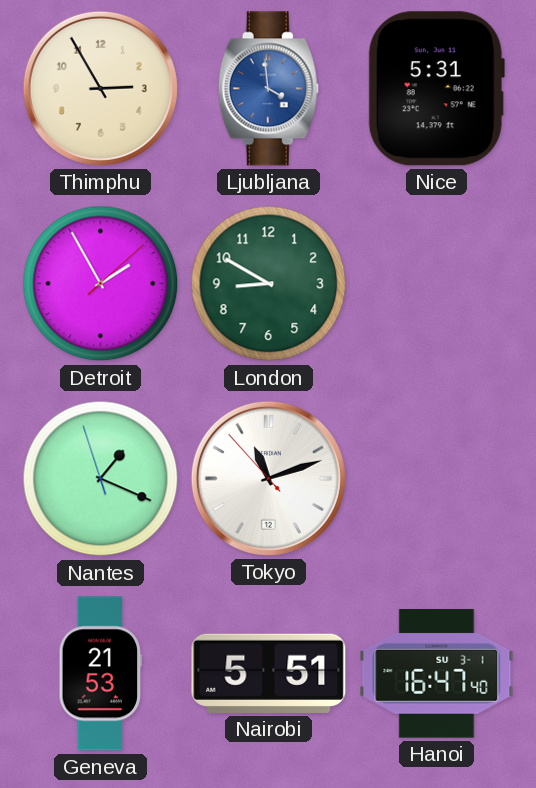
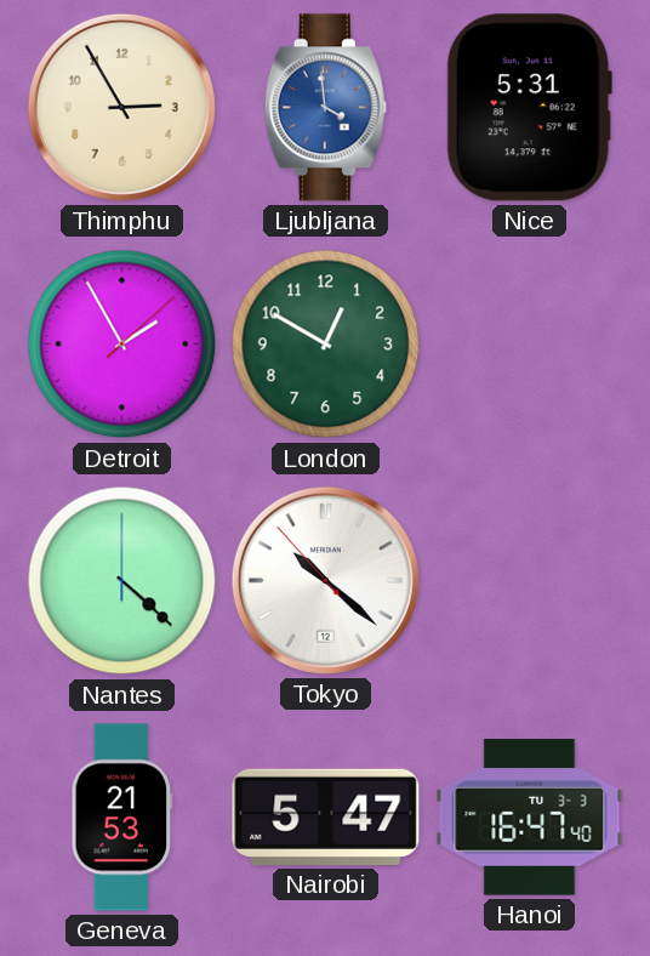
London: 8:50 -> 12:50 (326, 345)
Nantes: 1:18 -> 4:22 (122, 581)
Tokyo: 11:11 -> 10:21 (325, 580)
Nairobi: 5:51 -> 5:47 (326, 816)
Hanoi date: SU 3-1 -> TU 3-3 (530, 818)
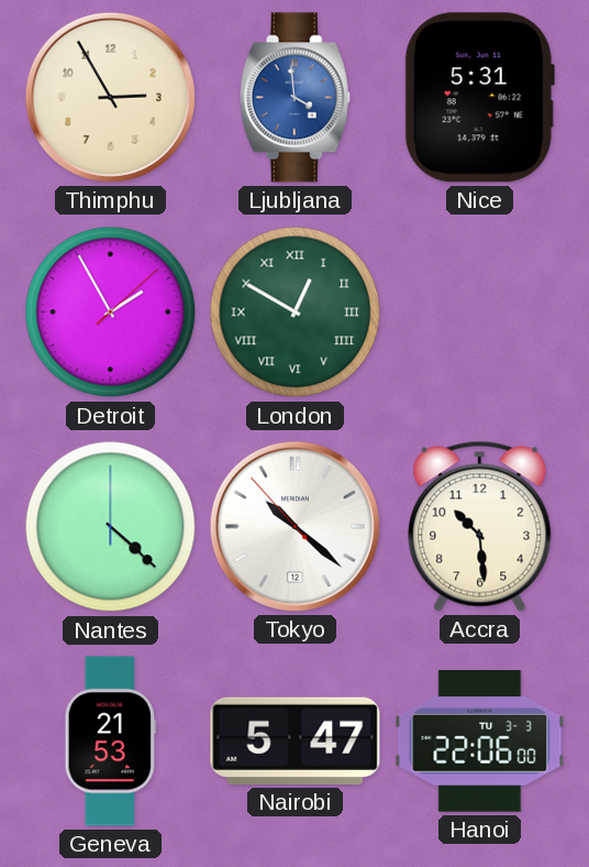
London numerals: Arabic -> Roman (296, 312)
Accra: none -> 10:29 (480, 526)
Hanoi: 16:47 -> 22:06 (480, 742)
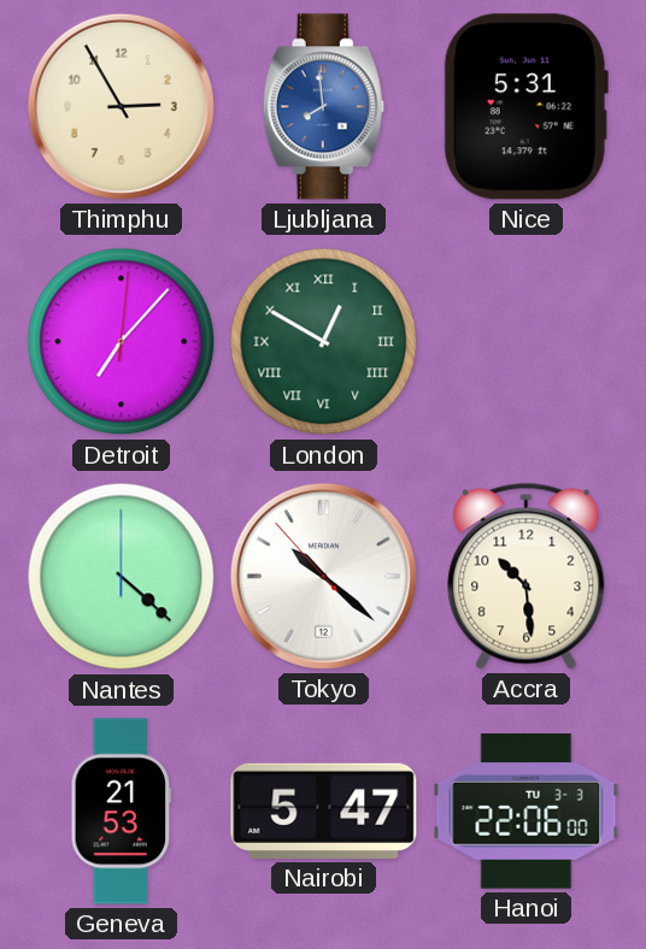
Ljubljana: 3:59 -> 7:59 (323, 107)
Detroit: 1:55 -> 7:07 (122, 342)
